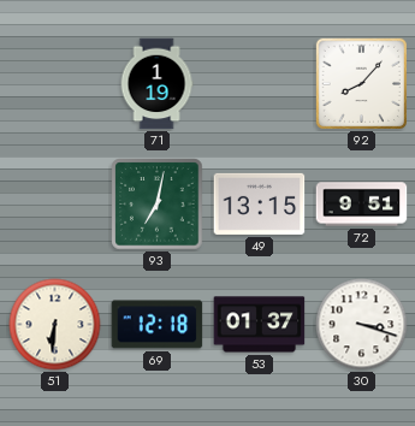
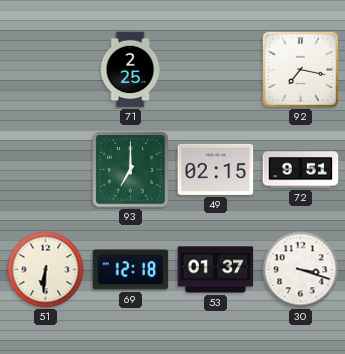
71: 1:19 -> 2:25 (130, 70)
92: 8:07 -> 7:17 (300, 69)
93: 7:02 -> 7:00 (131, 170)
49: 13:15 -> 02:15 (216, 169)
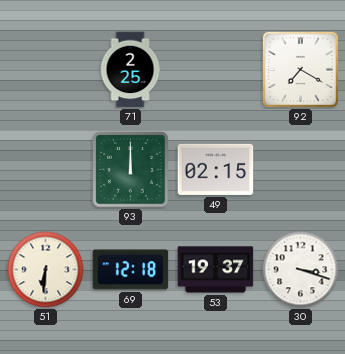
92: 7:17 -> 7:20 (300, 69)
93: 7:00 -> 12:00 (131, 170)
72: 9:51 -> none (301, 170)
53: 01:37 -> 19:37 (216, 270)
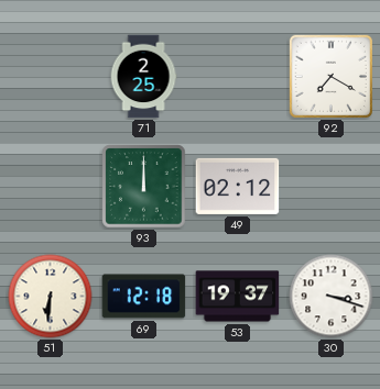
49: 02:15 -> 02:12 (238, 186)
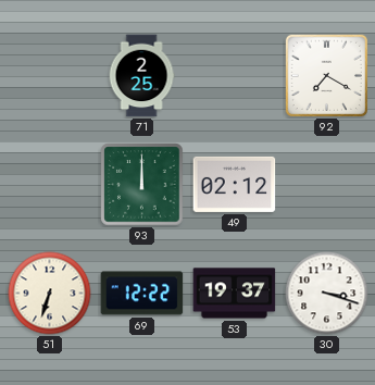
51: 6:31 -> 6:33 (50, 294)
69: 12:18 -> 12:22 (142, 294)
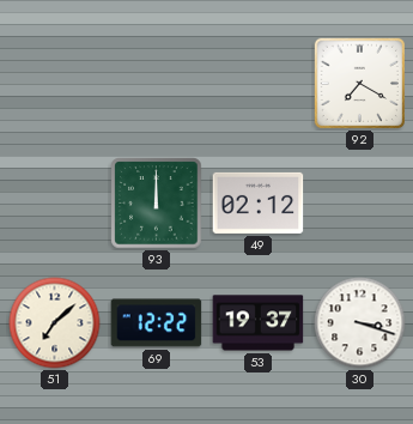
71: 2:25 -> none (141, 76)
51: 6:33 -> 7:08 (55, 323)
